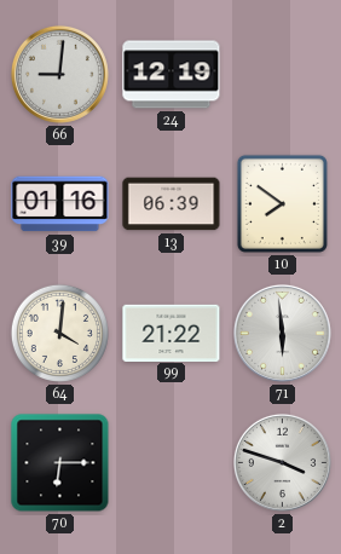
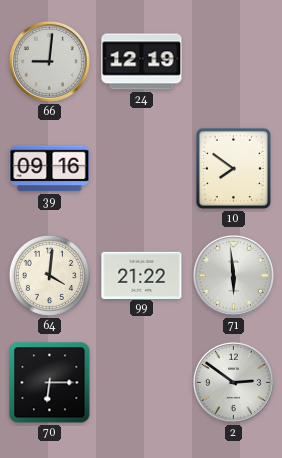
39: 01:16 -> 09:16 (50, 169)
13: 06:39 -> none (172, 204)
2: 3:48 -> 2:51 (233, 382)
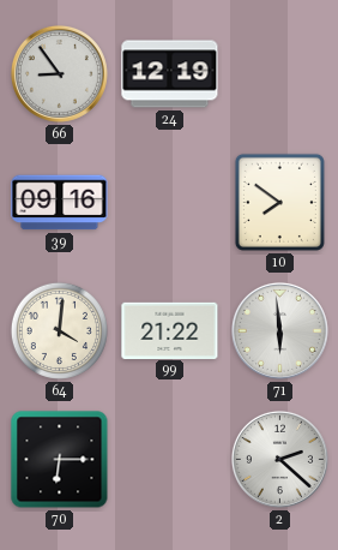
66: 9:01 -> 8:54 (59, 73)
2: 2:51 -> 2:22 (279, 459)
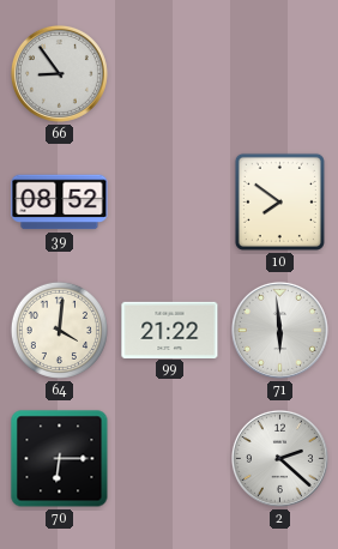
24: 12:19 -> none (170, 74)
39: 09:16 -> 08:52 (60, 203)
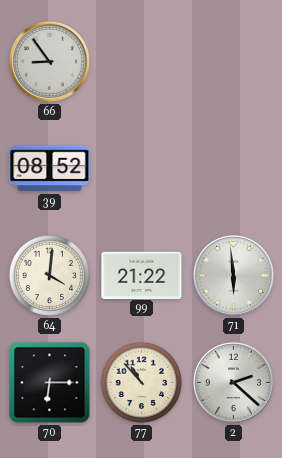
10: 7:51 -> none (279, 201)
77: none -> 10:53 (141, 382)
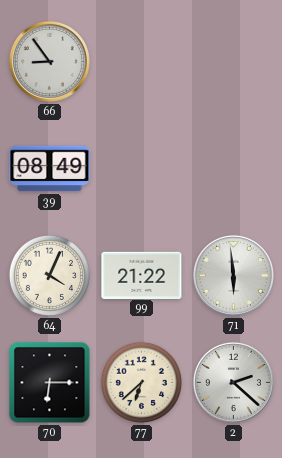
39: 08:52 -> 08:49 (50, 169)
64: 4:01 -> 4:04 (49, 275)
77: 10:53 -> 6:38 (141, 382)
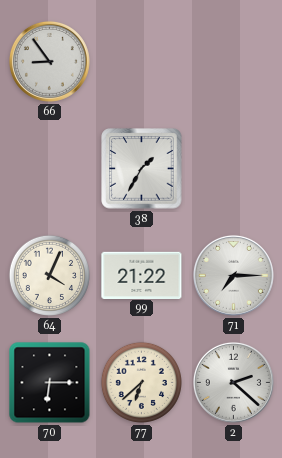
39: 08:49 -> none (50, 169)
38: none -> 1:35 (142, 169)
71: 5:59 -> 7:15 (233, 275)
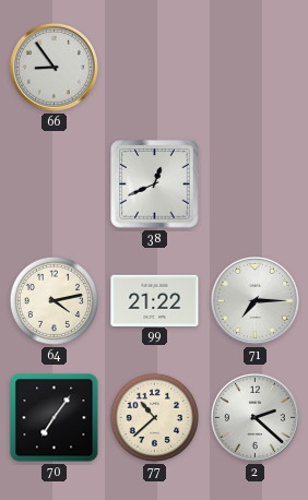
38: 1:35 -> 12:41 (155, 184)
64: 4:04 -> 4:13 (54, 300)
70: 6:15 -> 7:06 (55, 418)
77: 6:38 -> 10:38 (154, 417)
